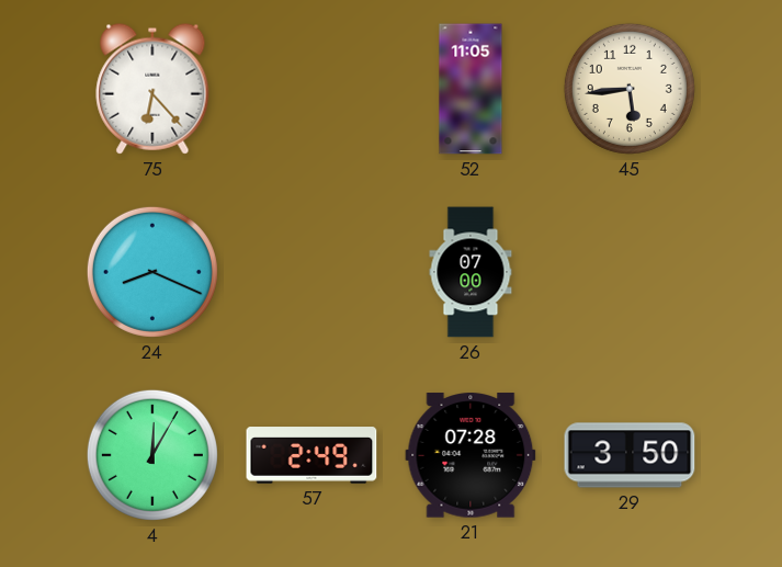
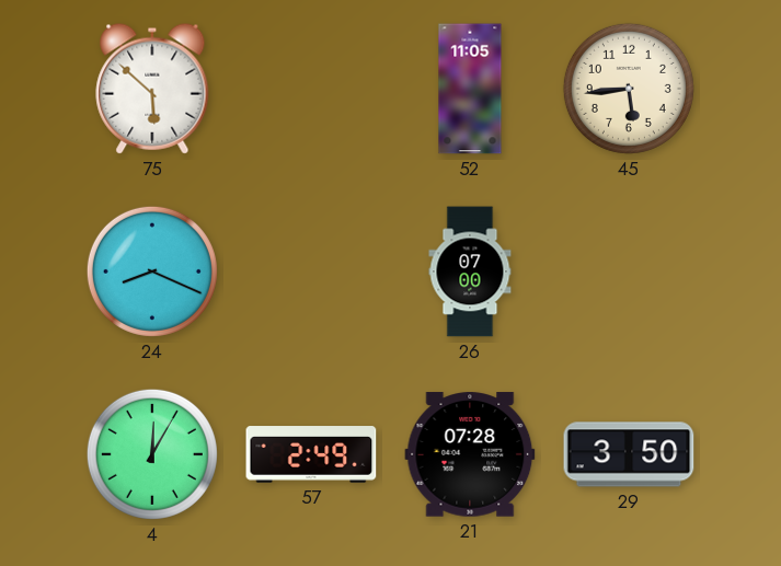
75: 6:23 -> 5:52 (152, 89)
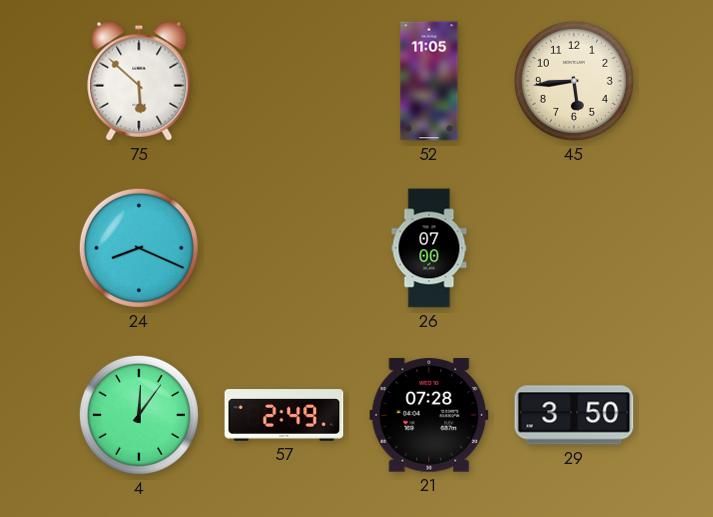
4: 12:05 -> 12:06 (139, 415)
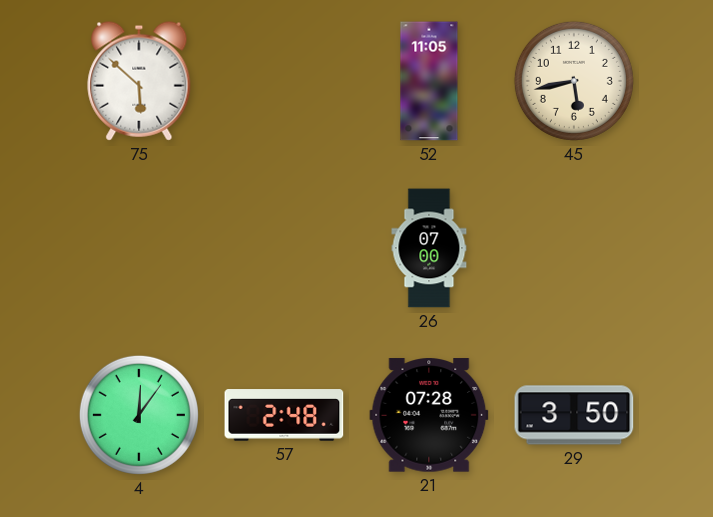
45: 5:44 -> 5:43 (574, 81)
24: 8:19 -> none (139, 248)
57: 2:49 -> 2:48 (284, 415)
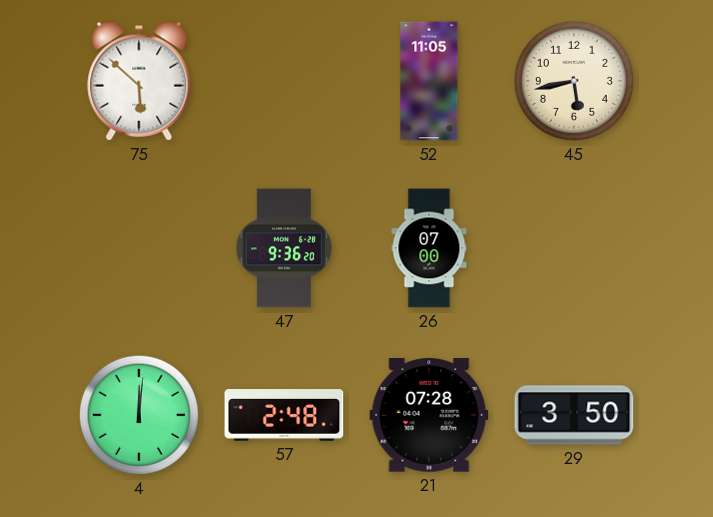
47: none -> 9:36 (283, 248)
4: 12:06 -> 12:01 (139, 415)
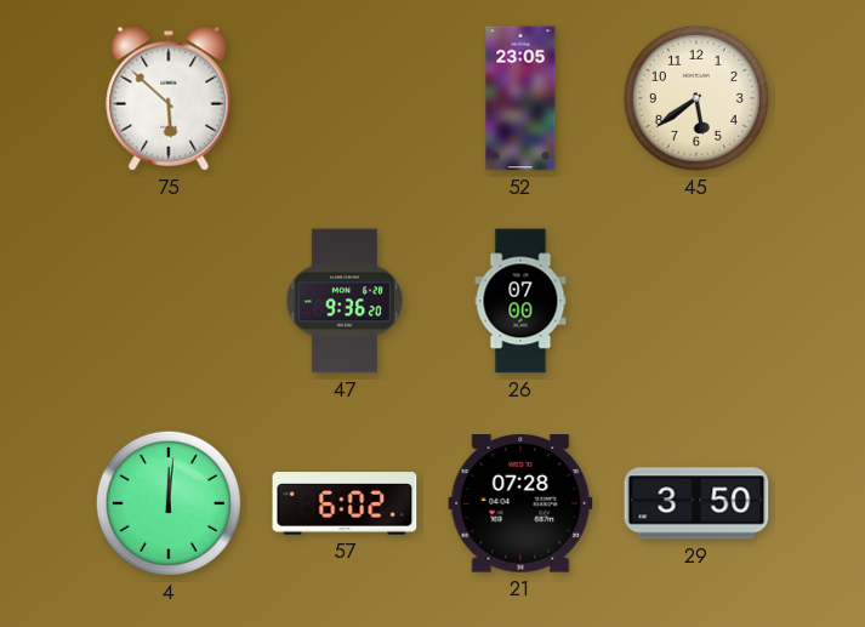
52: 11:05 -> 23:05 (520, 98)
45: 5:43 -> 5:39 (696, 98)
57: 2:48 -> 6:02 (345, 503)
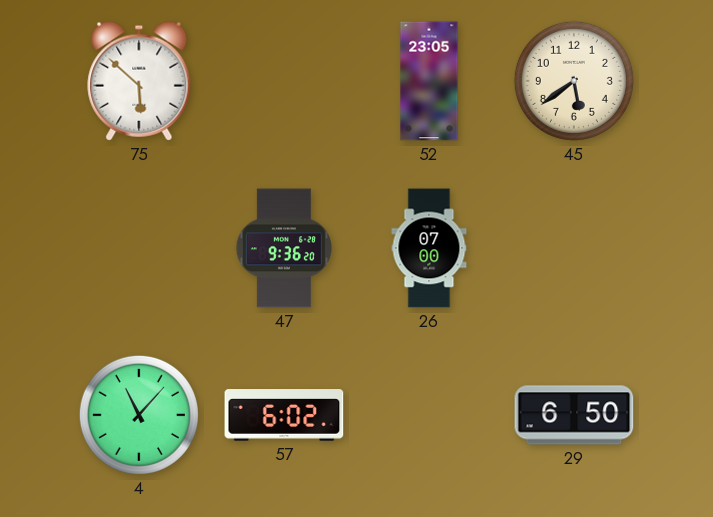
4: 12:01 -> 11:07 (139, 415)
21: 07:28 -> none (520, 503)
29: 3:50 -> 6:50 (574, 415)
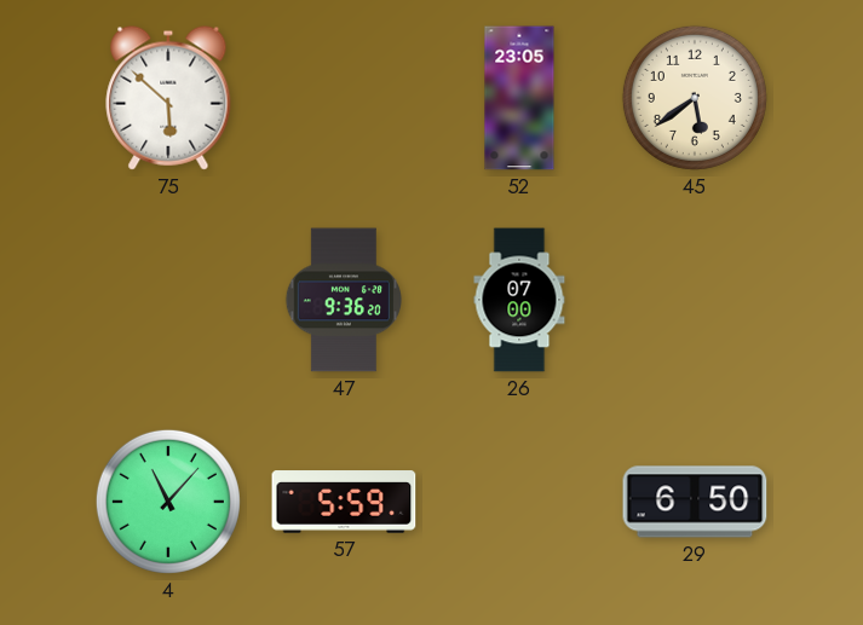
57: 6:02 -> 5:59 (344, 502)
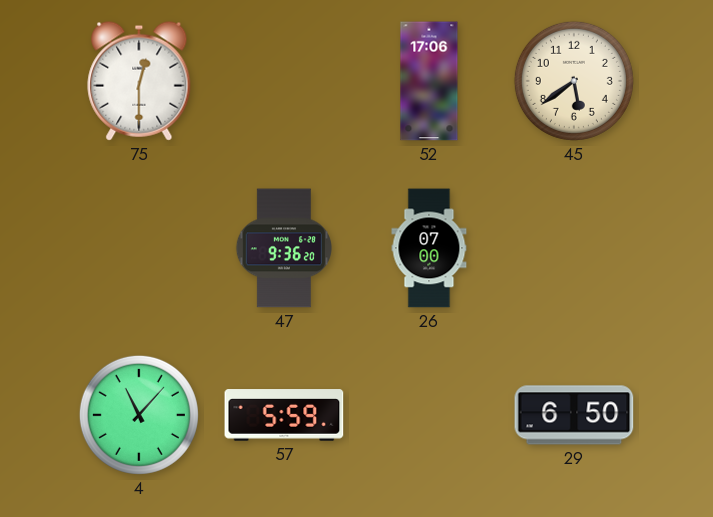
75: 5:52 -> 12:30 (139, 81)
52: 23:05 -> 17:06 (429, 81)
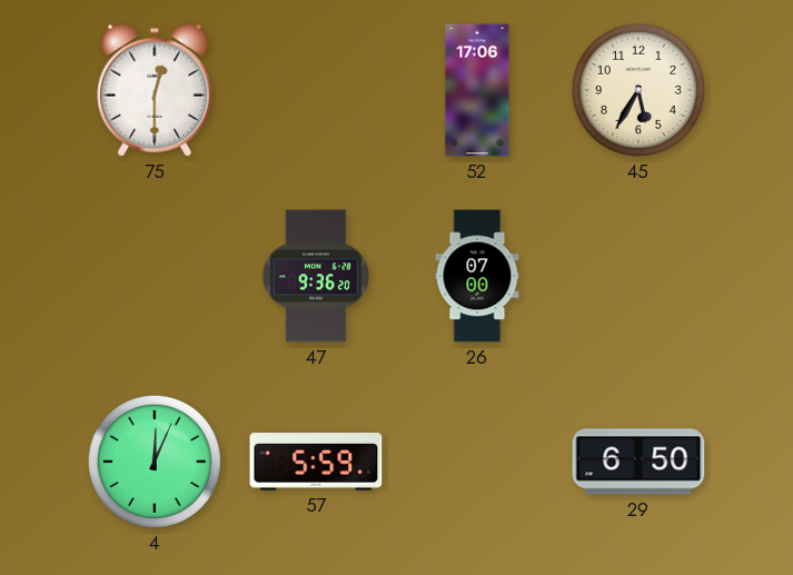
45: 5:39 -> 5:35 (638, 90)
4: 11:07 -> 12:04 (155, 462)
